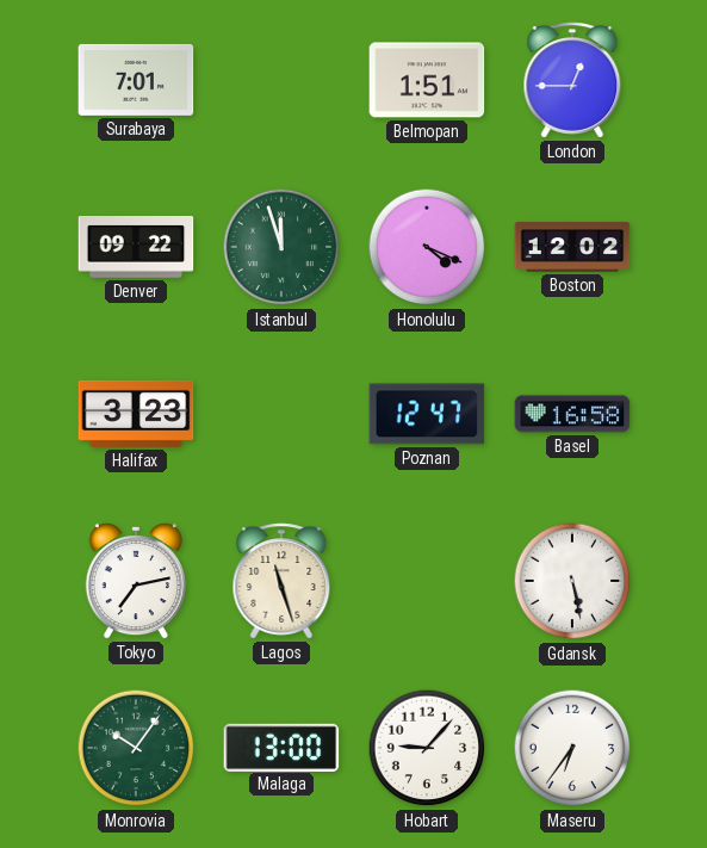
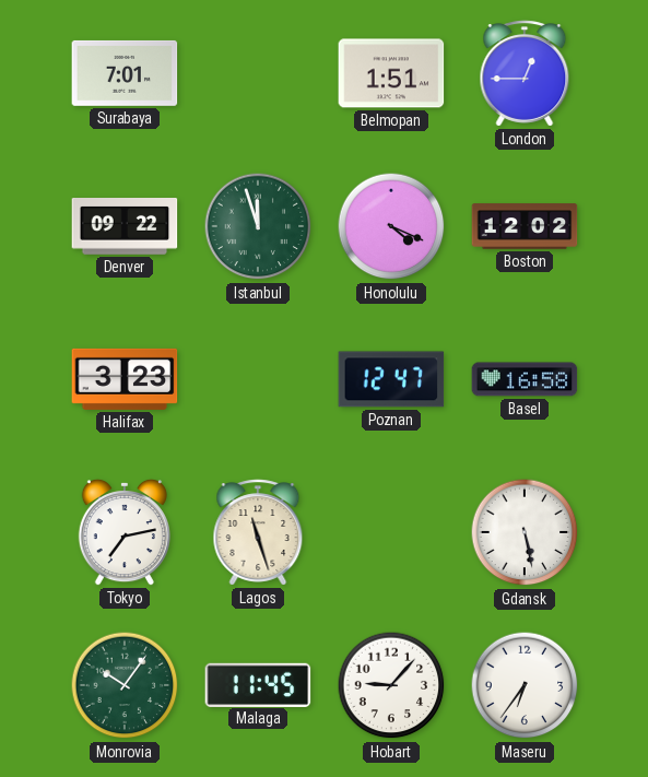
Malaga: 13:00 -> 11:45 (258, 684)
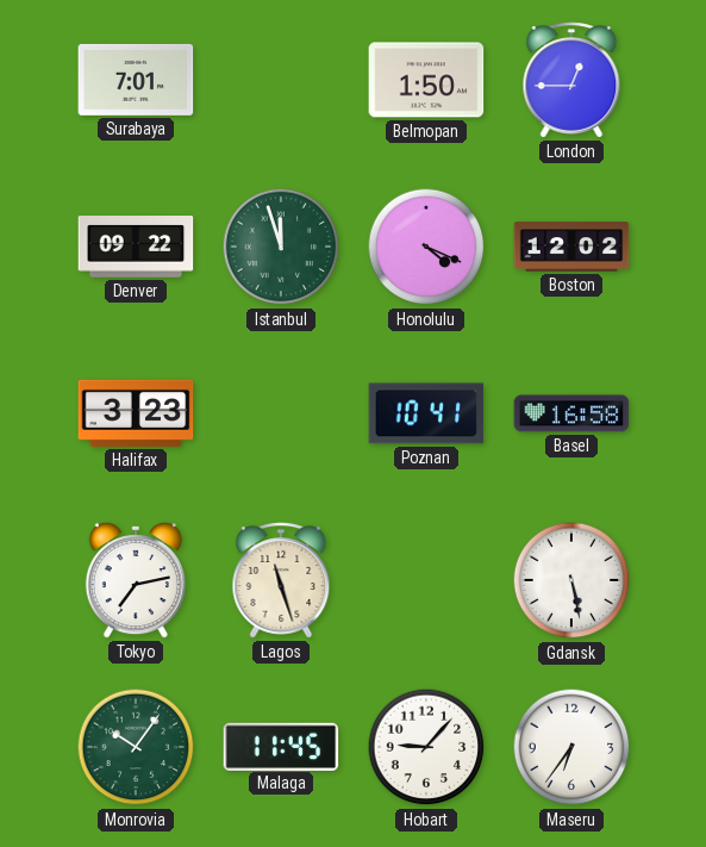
Belmopan: 1:51 -> 1:50 (426, 80)
Poznan: 12:47 -> 10:41 (426, 413)
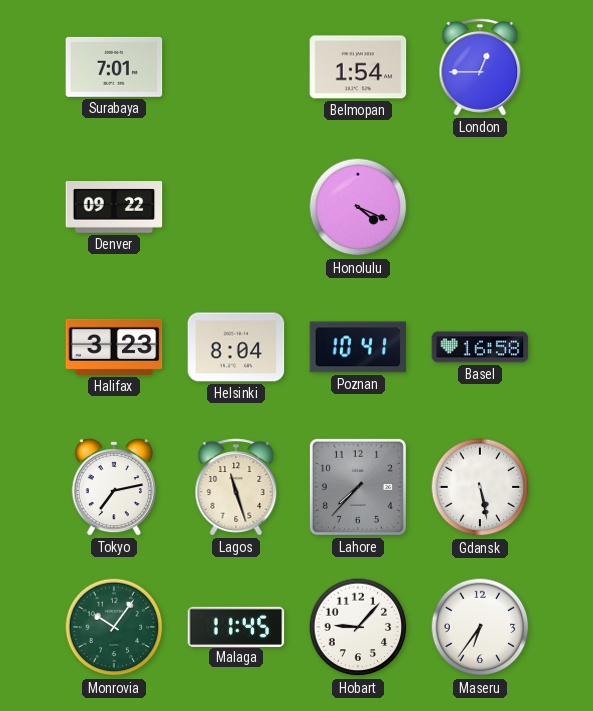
Belmopan: 1:50 -> 1:54 (358, 67)
Istanbul: 11:57 -> none (281, 247)
Boston: 12:02 -> none (571, 247)
Helsinki: none -> 8:04 (236, 347)
Lahore: none -> 7:37 (358, 487)
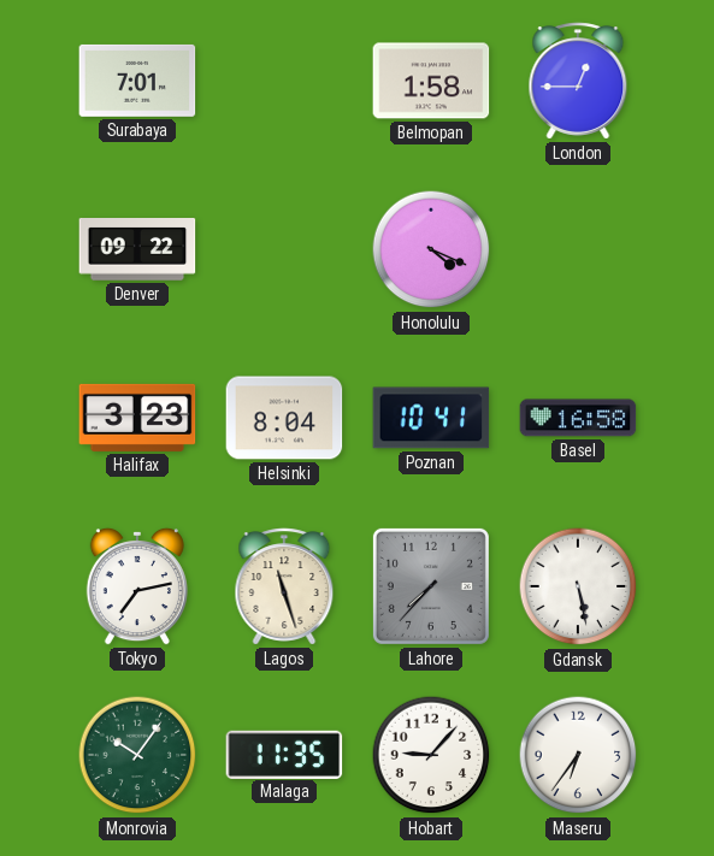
Belmopan: 1:54 -> 1:58 (431, 81)
Malaga: 11:45 -> 11:35 (284, 754)
